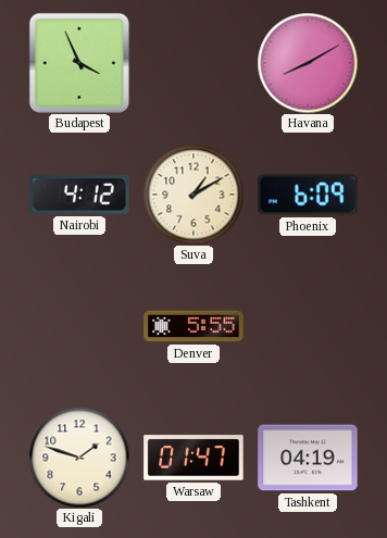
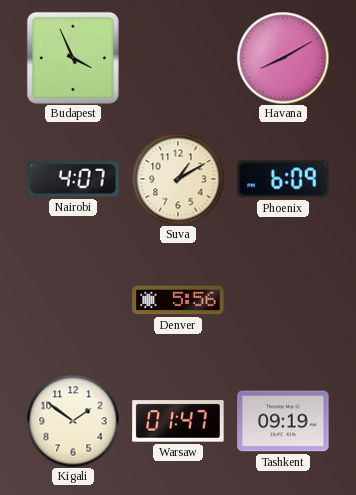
Nairobi: 4:12 -> 4:07 (73, 179)
Denver: 5:55 -> 5:56 (178, 300)
Kigali: 1:48 -> 1:51 (73, 421)
Tashkent: 04:19 -> 09:19 (283, 421)
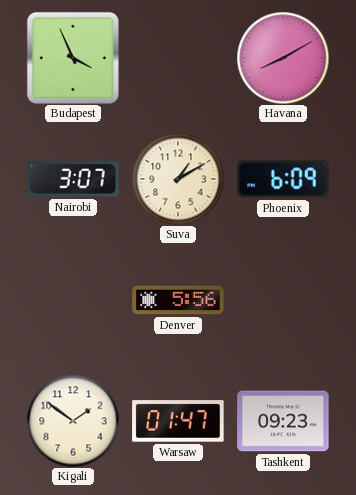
Nairobi: 4:07 -> 3:07 (73, 179)
Tashkent: 09:19 -> 09:23 (283, 421)
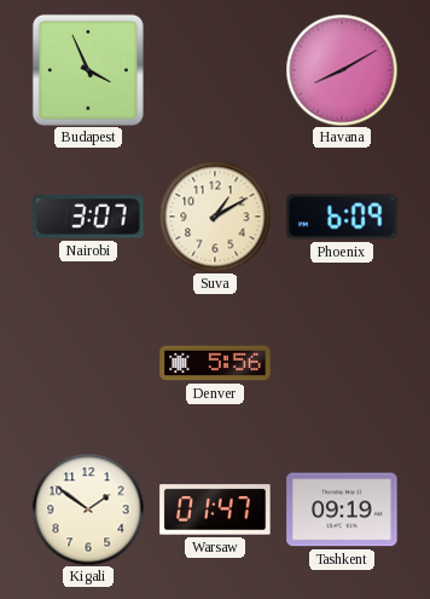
Tashkent: 09:23 -> 09:19 (342, 509)
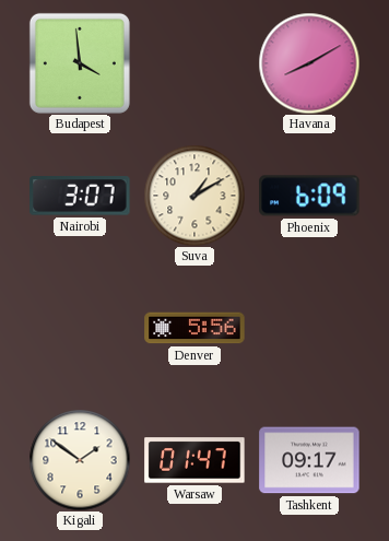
Budapest: 3:56 -> 3:59 (80, 63)
Tashkent: 09:19 -> 09:17 (309, 460)
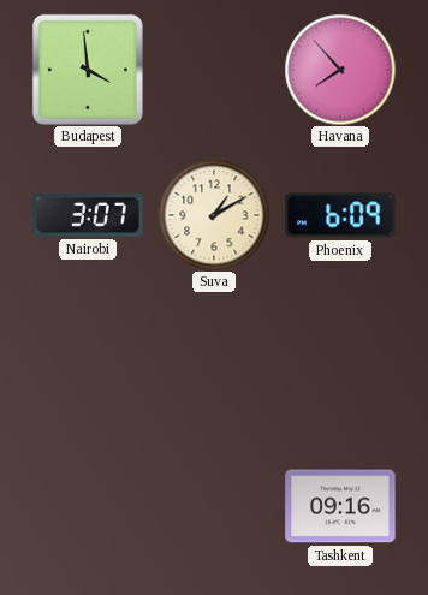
Havana: 8:10 -> 7:53 (340, 70)
Denver: 5:56 -> none (194, 328)
Kigali: 1:51 -> none (80, 460)
Warsaw: 01:47 -> none (194, 460)
Tashkent: 09:17 -> 09:16 (340, 506)
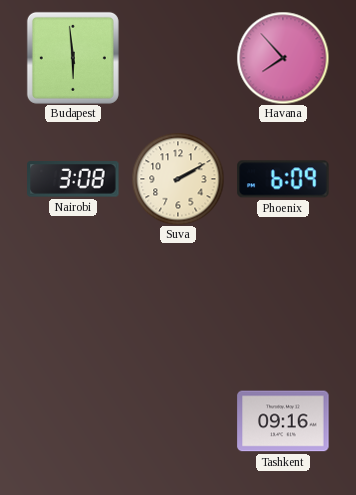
Budapest: 3:59 -> 5:59 (73, 58)
Nairobi: 3:07 -> 3:08 (73, 179)
Suva: 1:10 -> 2:10 (178, 179)
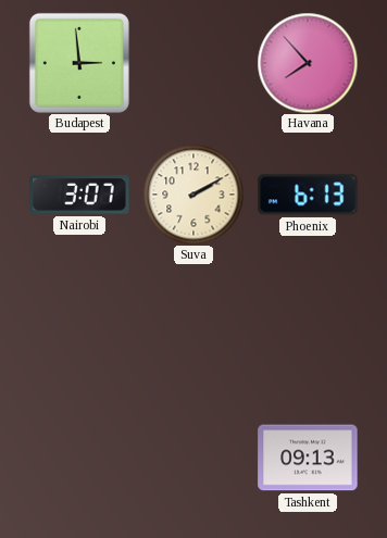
Budapest: 5:59 -> 2:59 (79, 63)
Nairobi: 3:08 -> 3:07 (79, 195)
Phoenix: 6:09 -> 6:13 (308, 195)
Tashkent: 09:16 -> 09:13 (308, 458)
